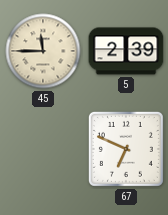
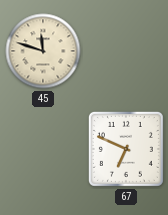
45: 11:45 -> 11:48 (43, 51)
5: 2:39 -> none (126, 51)
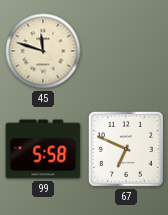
99: none -> 5:58 (43, 149)
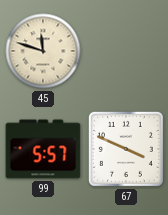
99: 5:58 -> 5:57 (43, 149)
67: 6:49 -> 3:49 (126, 149)
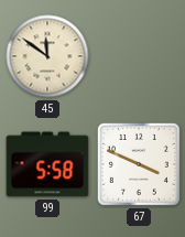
45: 11:48 -> 11:51 (47, 56)
99: 5:57 -> 5:58 (47, 164)
